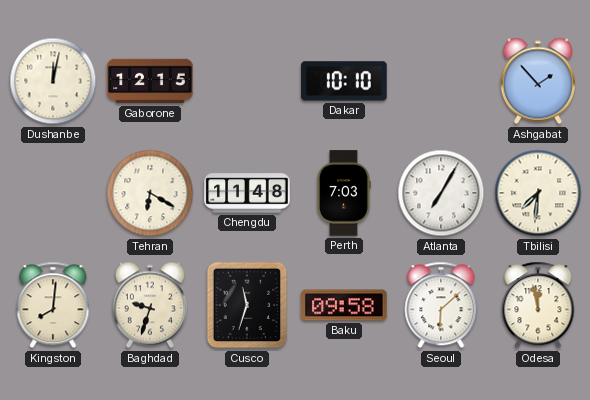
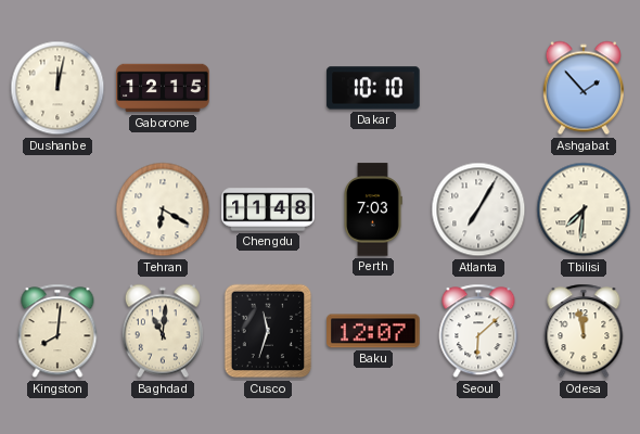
Baghdad: 9:33 -> 11:01 (163, 331)
Baku: 09:58 -> 12:07 (373, 331)
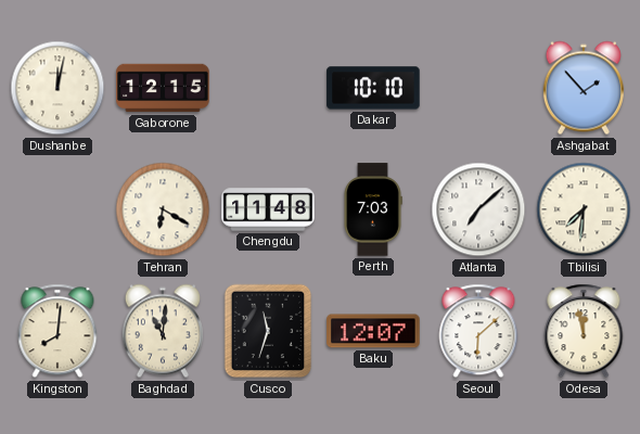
Atlanta: 7:05 -> 7:08 (478, 209)
